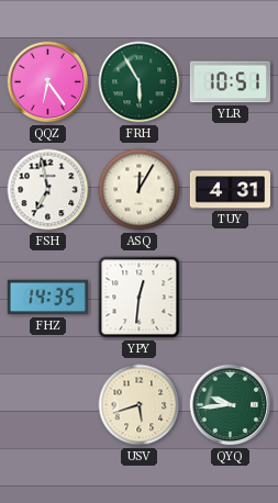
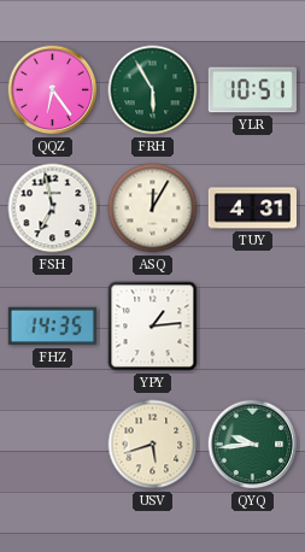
YPY: 12:31 -> 1:14 (153, 327)
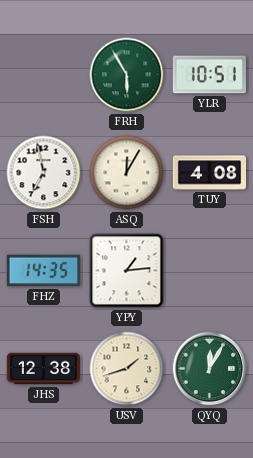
QQZ: 6:24 -> none (53, 90)
TUY: 4:31 -> 4:08 (210, 173)
JHS: none -> 12:38 (43, 369)
USV: 5:42 -> 1:42 (127, 369)
QYQ: 9:44 -> 12:05 (210, 369)
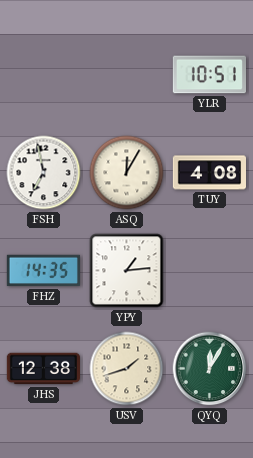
FRH: 5:55 -> none (127, 75)
